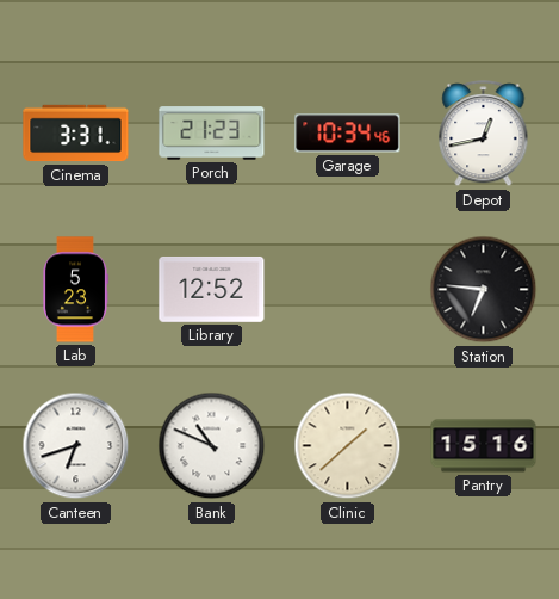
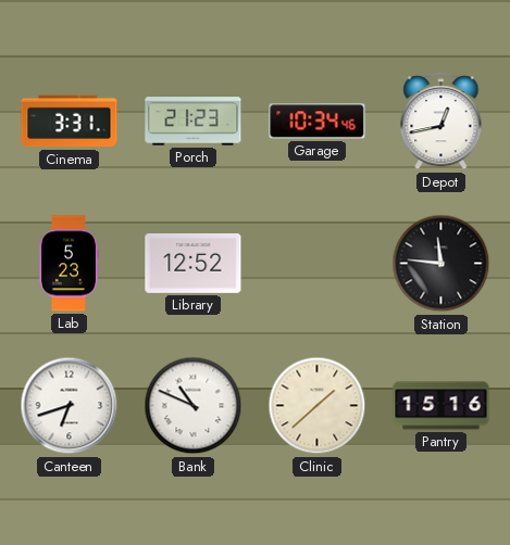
Station: 6:46 -> 11:46 (441, 264)
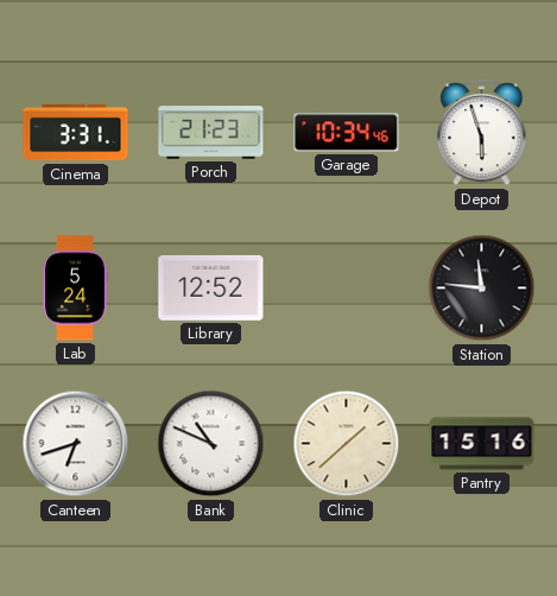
Depot: 12:43 -> 5:57 (482, 133)
Lab: 5:23 -> 5:24 (76, 289)
